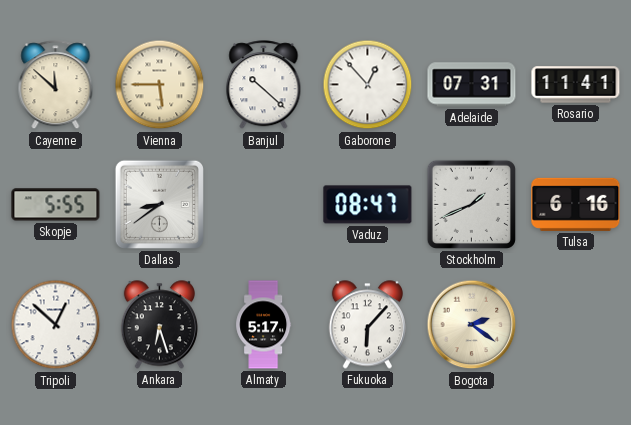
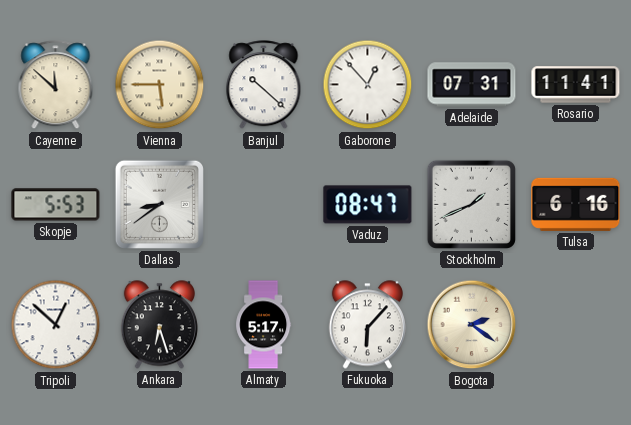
Skopje: 5:55 -> 5:53 (56, 205)
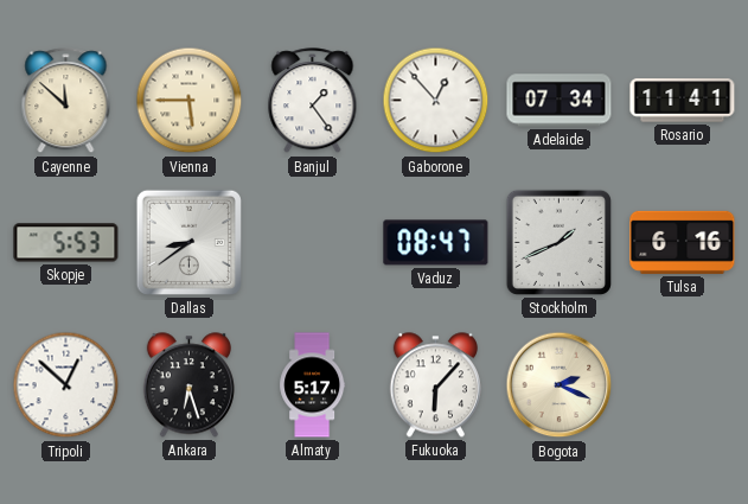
Banjul: 10:22 -> 1:24 (313, 101)
Adelaide: 07:31 -> 07:34 (560, 101)
Bogota: 2:21 -> 2:19 (560, 385)
